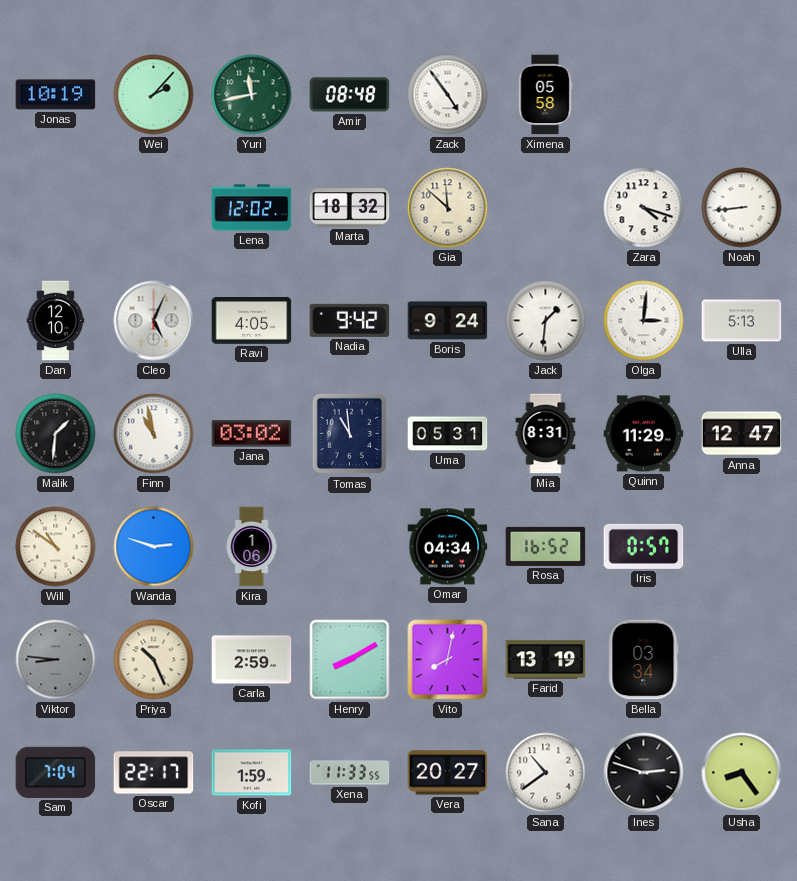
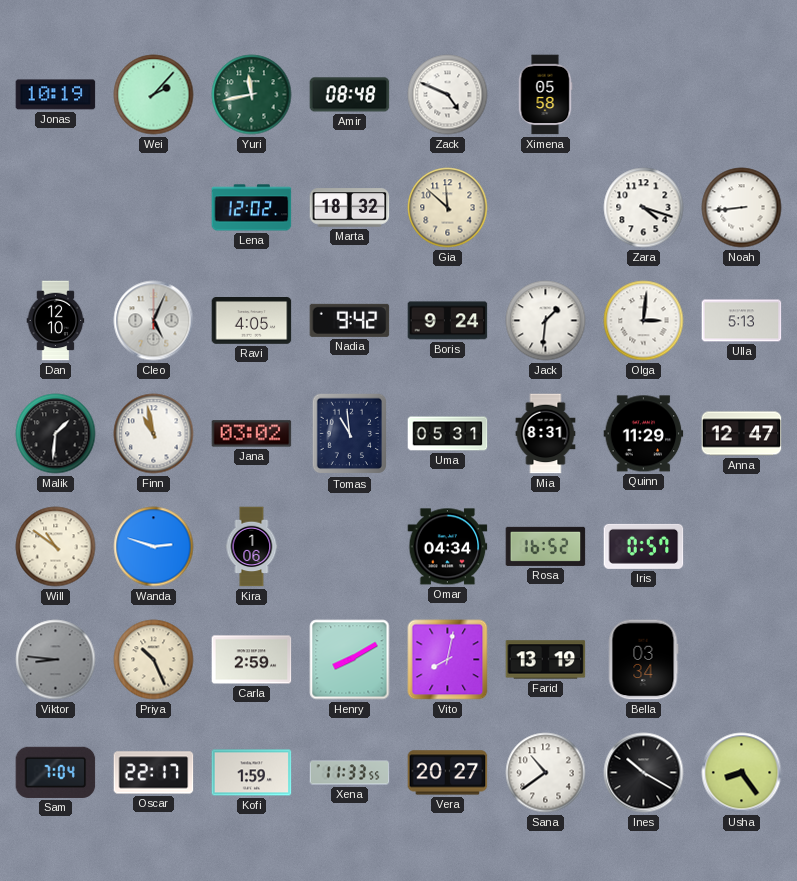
Zack: 4:54 -> 4:49 (448, 95)
Ines: 2:48 -> 10:20 (644, 773)
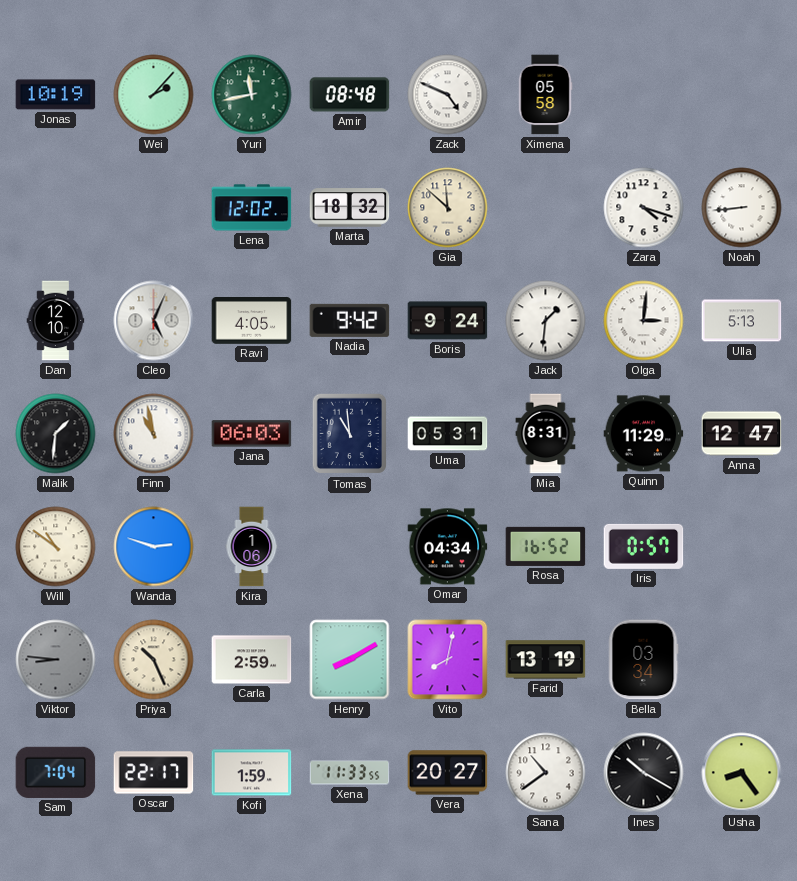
Jana: 03:02 -> 06:03 (252, 434)
